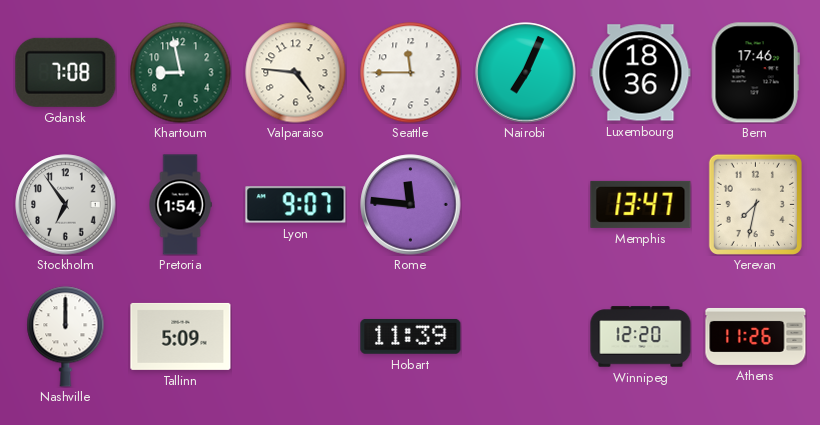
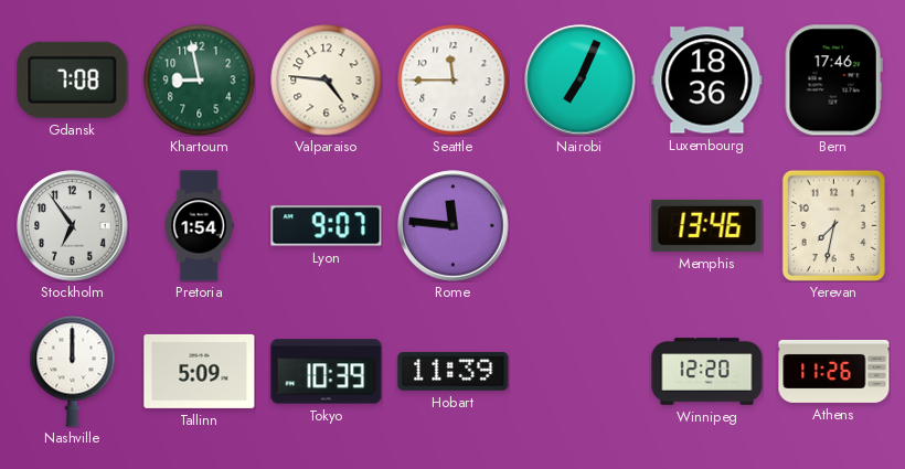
Memphis: 13:47 -> 13:46 (707, 225)
Tokyo: none -> 10:39 (327, 372)
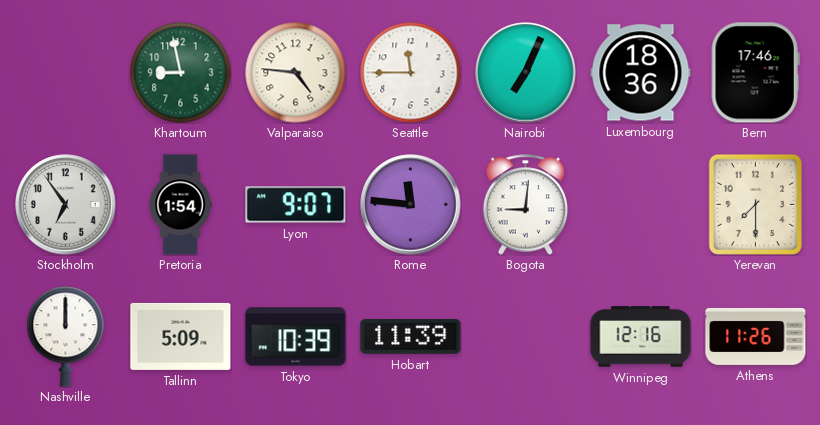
Gdansk: 7:08 -> none (73, 79)
Bogota: none -> 9:01 (526, 205)
Memphis: 13:46 -> none (707, 225)
Yerevan: 7:32 -> 7:30 (755, 204)
Winnipeg: 12:20 -> 12:16 (641, 337)
